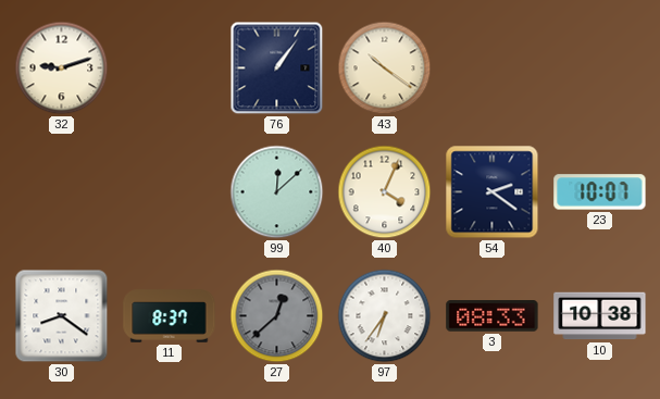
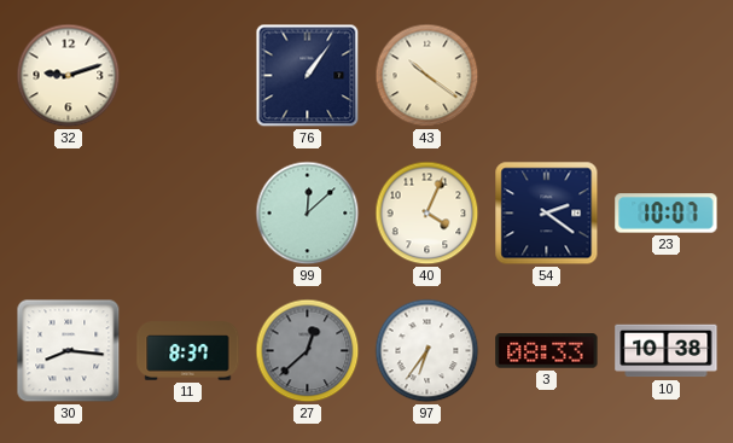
30: 8:21 -> 8:16 (69, 351)
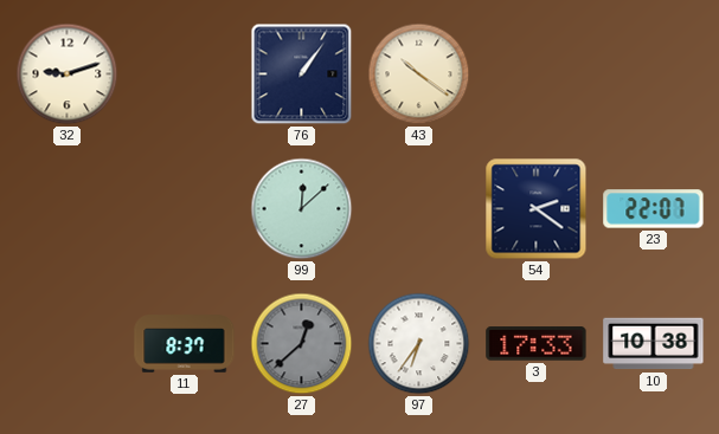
40: 4:04 -> none (427, 214)
23: 10:07 -> 22:07 (654, 209)
30: 8:16 -> none (69, 351)
3: 08:33 -> 17:33 (537, 344)
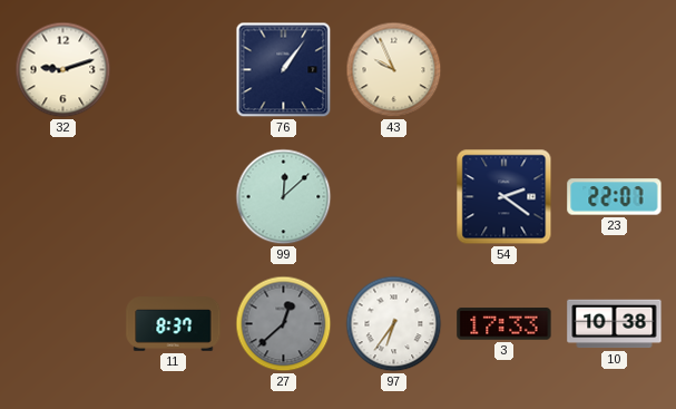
43: 10:21 -> 9:56 (394, 70)
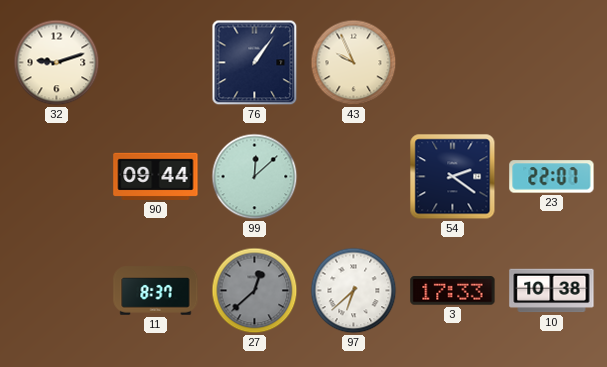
90: none -> 09:44 (156, 176)
97: 6:36 -> 6:38 (354, 291)
